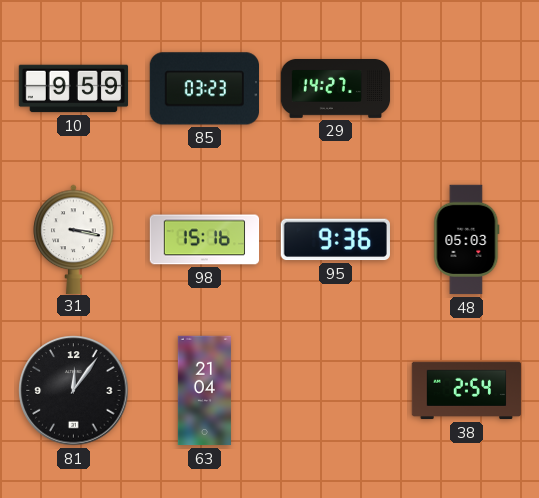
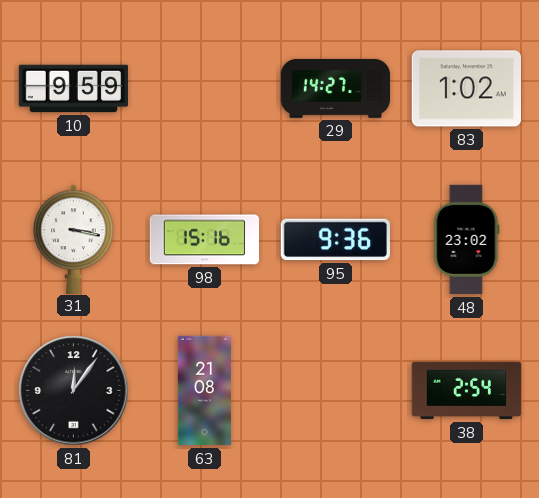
85: 03:23 -> none (204, 89)
83: none -> 1:02 (466, 89)
48: 05:03 -> 23:02 (467, 240)
63: 21:04 -> 21:08 (204, 391)
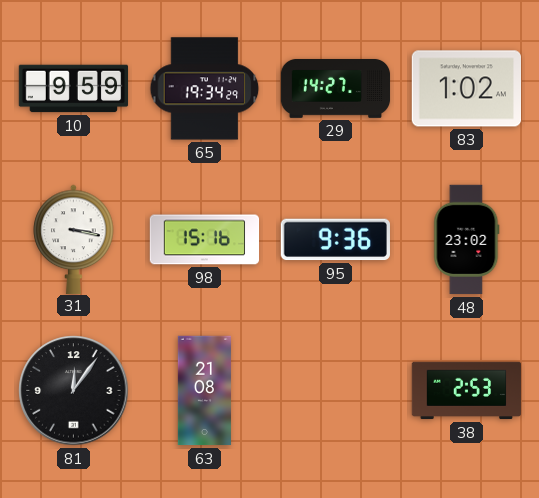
65: none -> 19:34 (205, 89)
38: 2:54 -> 2:53 (467, 391)
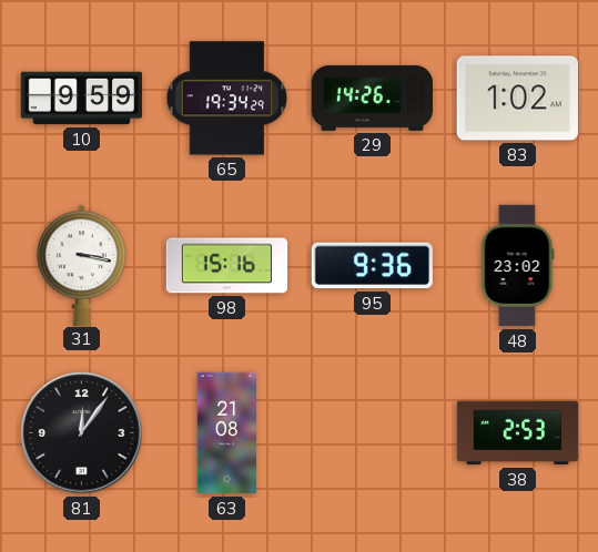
29: 14:27 -> 14:26 (373, 99)
